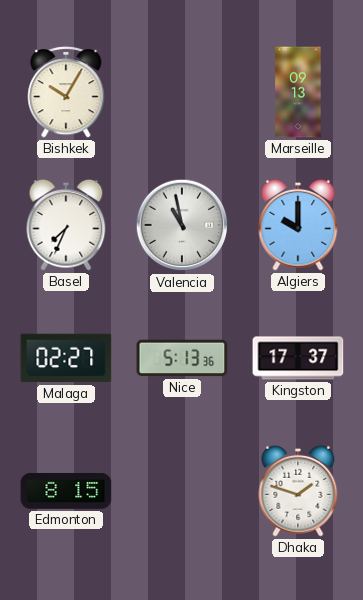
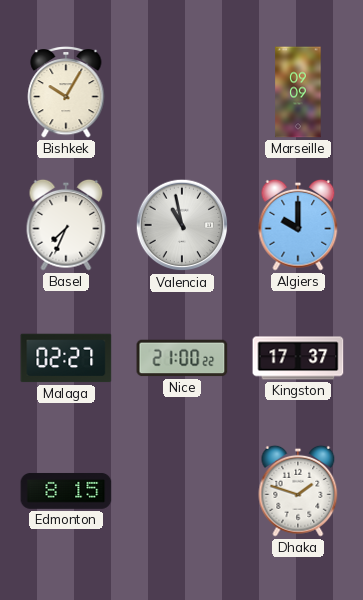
Marseille: 09:13 -> 09:09 (298, 92)
Nice: 5:13 -> 21:00 (182, 358)
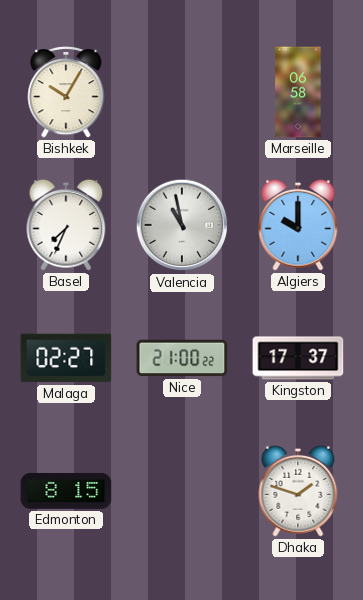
Marseille: 09:09 -> 06:58 (298, 92)
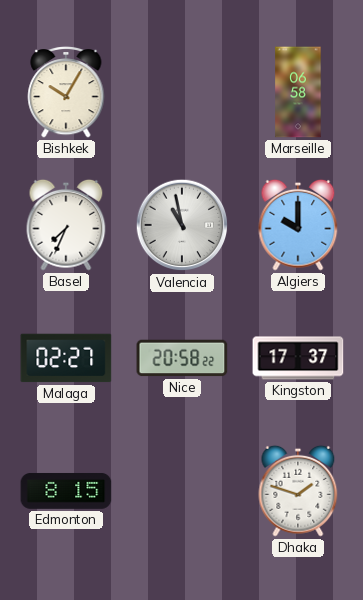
Nice: 21:00 -> 20:58 (182, 358)
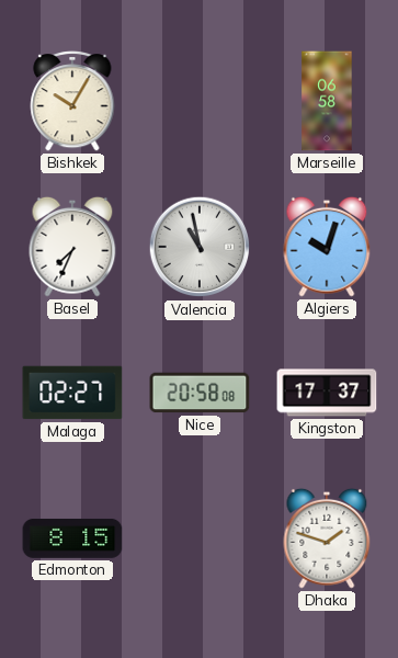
Algiers: 10:00 -> 10:03 (327, 247)
Nice: 20:58:22 -> 20:58:08 (200, 393)
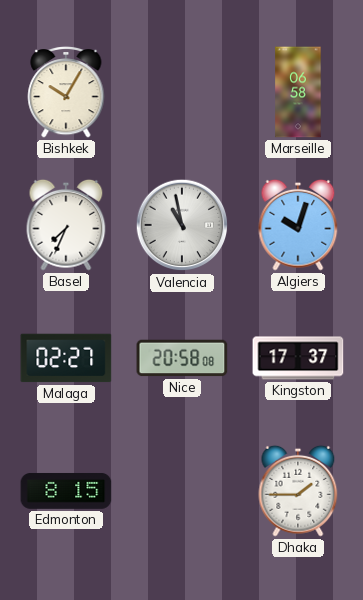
Dhaka: 1:48 -> 1:45 (298, 491)
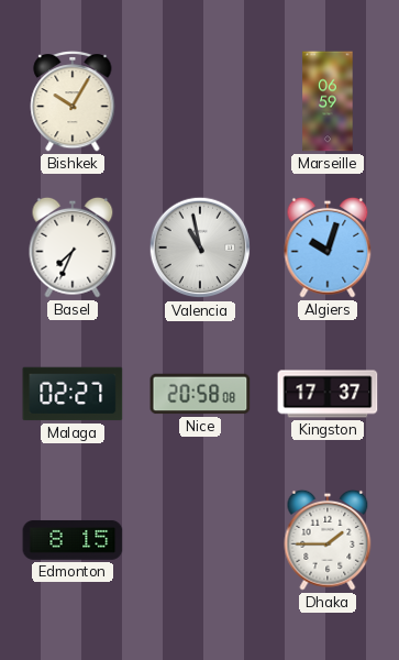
Marseille: 06:58 -> 06:59 (328, 101)
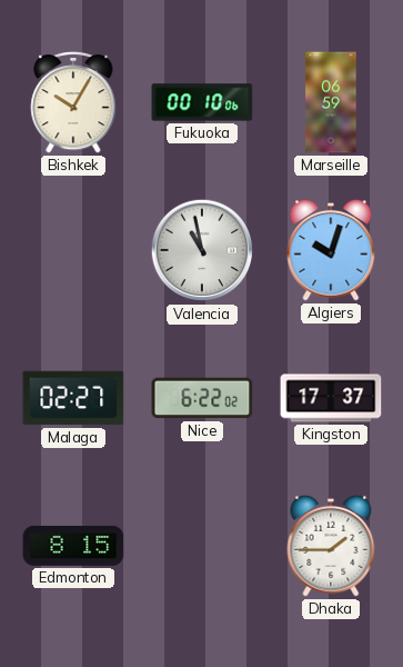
Fukuoka: none -> 00:10 (202, 102)
Basel: 7:34 -> none (73, 248)
Nice: 20:58 -> 6:22 (202, 398)
